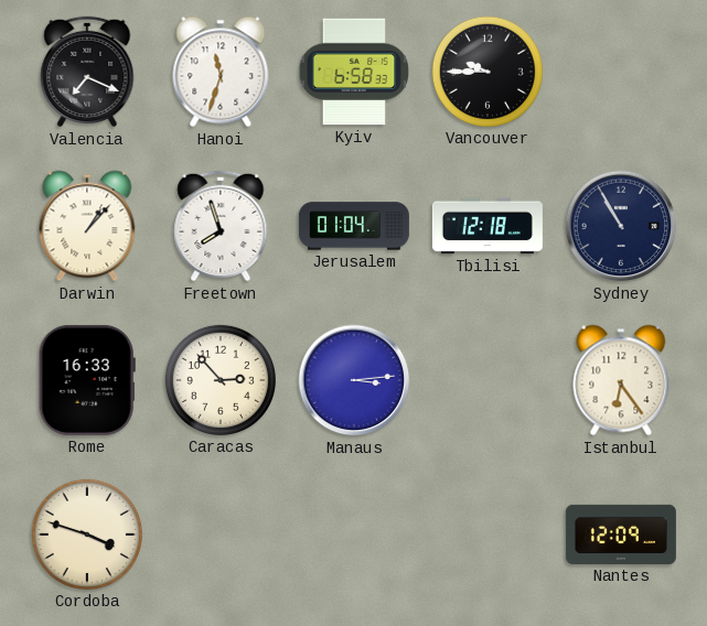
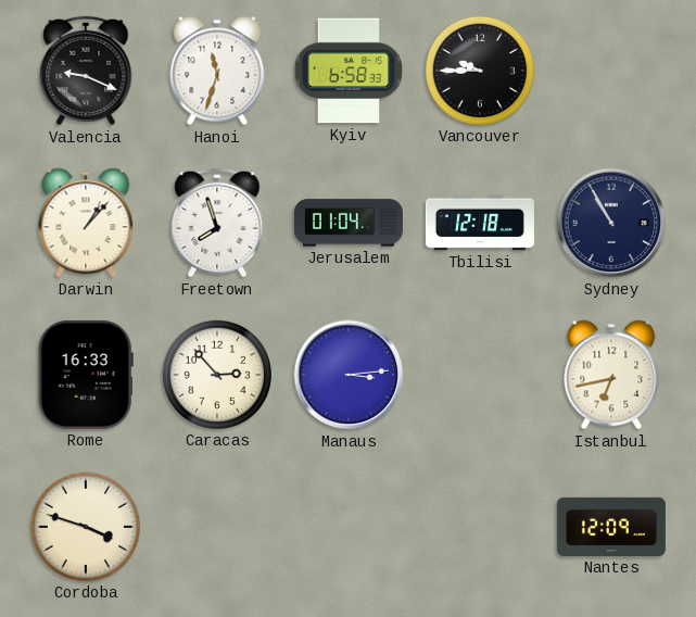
Valencia: 7:19 -> 9:19 (86, 71)
Istanbul: 6:24 -> 6:43 (611, 375)
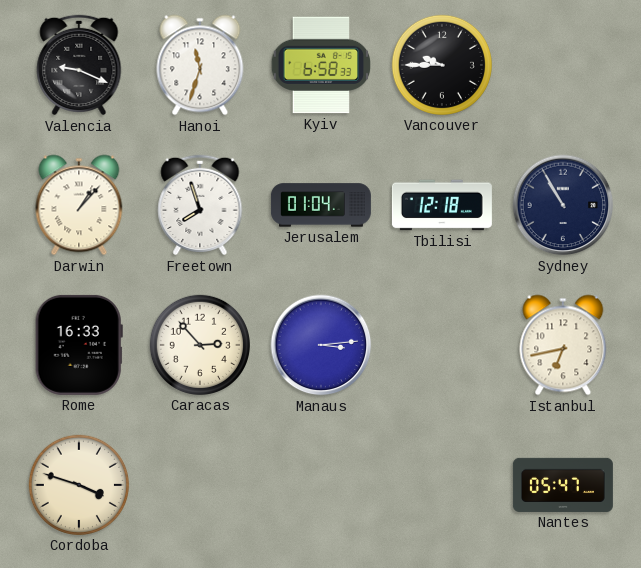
Nantes: 12:09 -> 05:47 (563, 485)
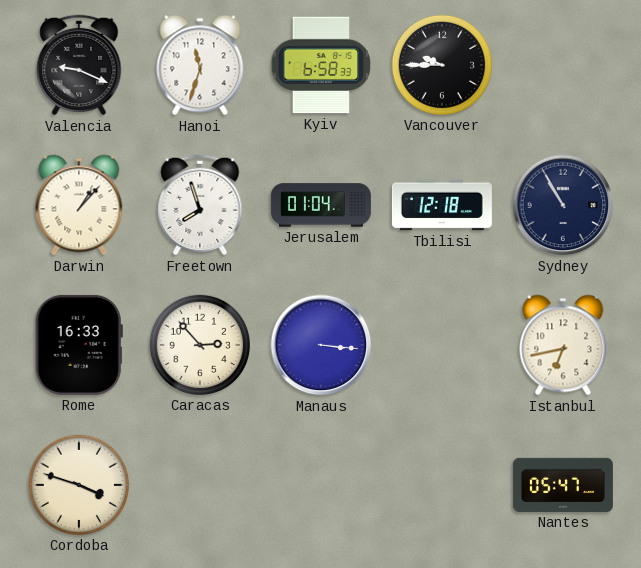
Manaus: 3:14 -> 3:16 (321, 345)
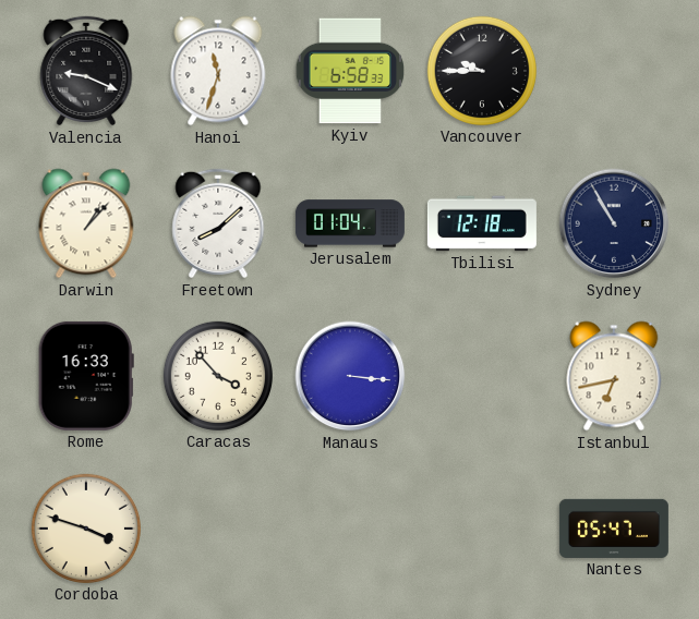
Freetown: 7:57 -> 8:08 (218, 223)
Caracas: 2:53 -> 3:53 (218, 376)
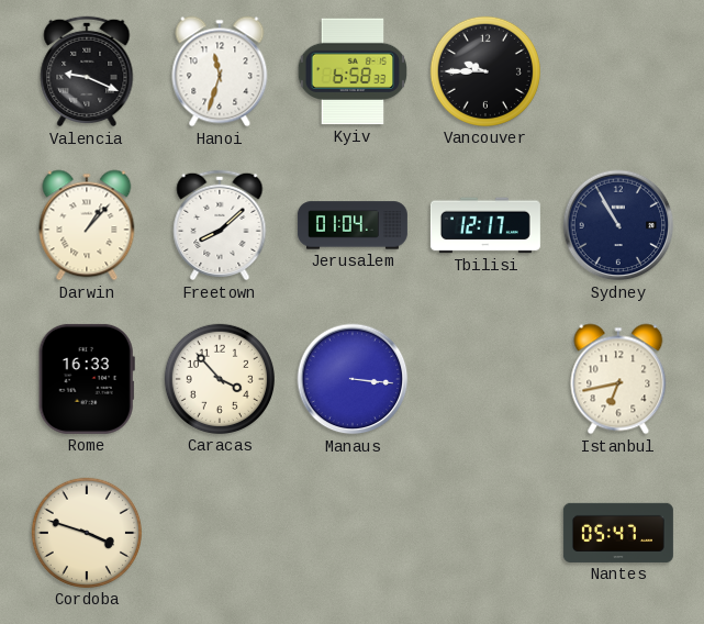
Tbilisi: 12:18 -> 12:17 (485, 225)
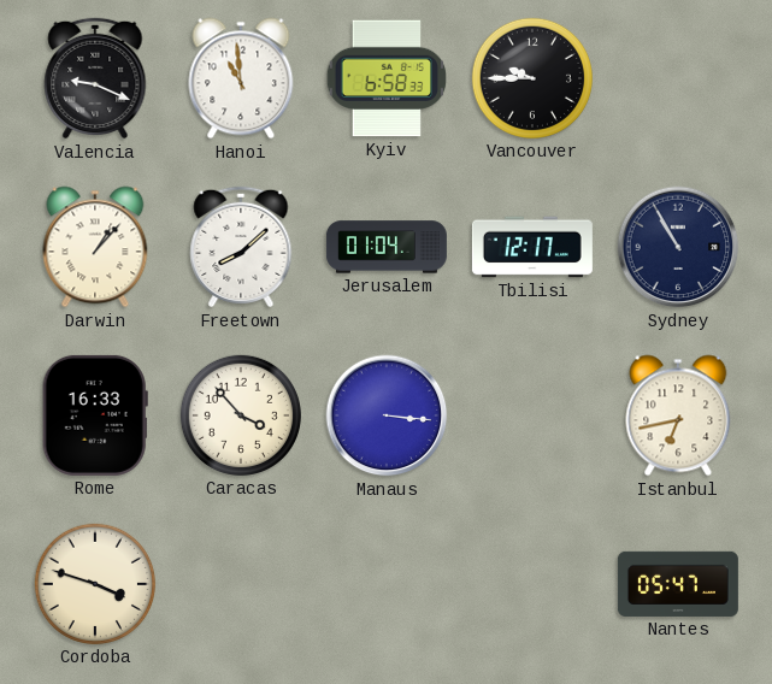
Hanoi: 11:33 -> 10:59 (241, 78)
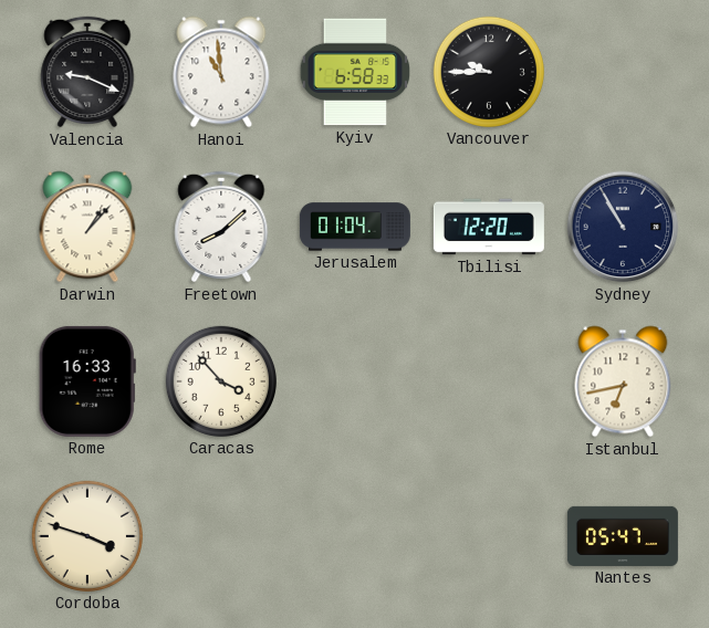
Tbilisi: 12:17 -> 12:20 (489, 227)
Manaus: 3:16 -> none (387, 415)
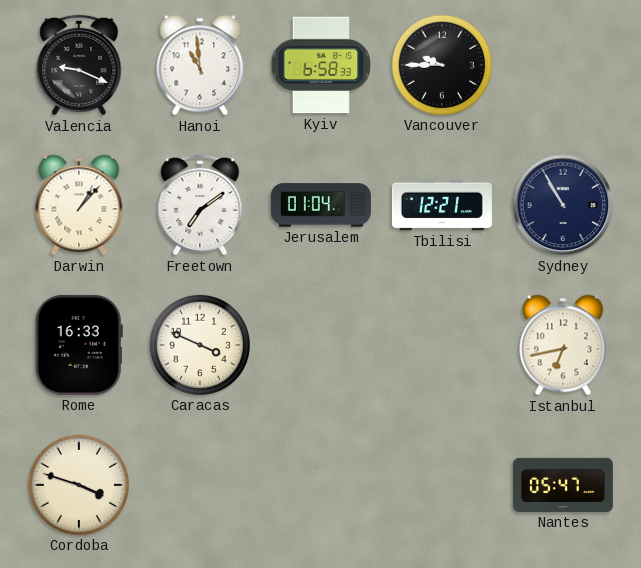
Freetown: 8:08 -> 7:09 (200, 205)
Tbilisi: 12:20 -> 12:21 (442, 205)
Caracas: 3:53 -> 3:49 (200, 345)
